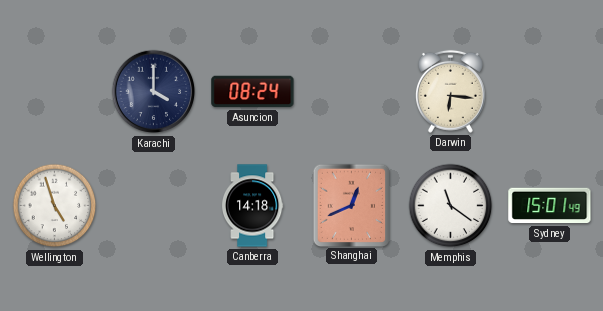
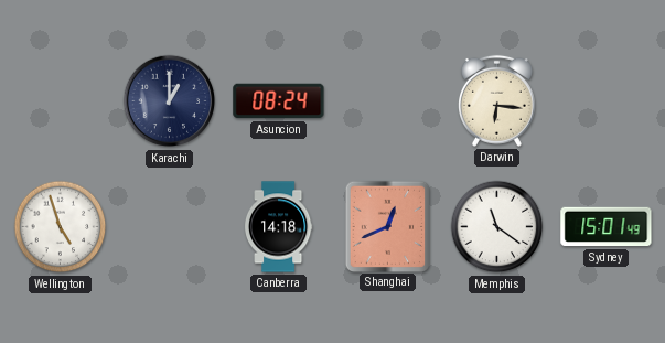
Karachi: 4:00 -> 1:00 (170, 101)
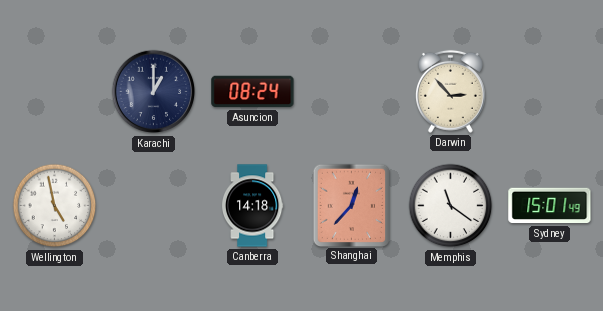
Darwin: 6:16 -> 2:53 (450, 91)
Wellington: 4:57 -> 4:58 (55, 206)
Shanghai: 12:41 -> 12:37 (351, 205)
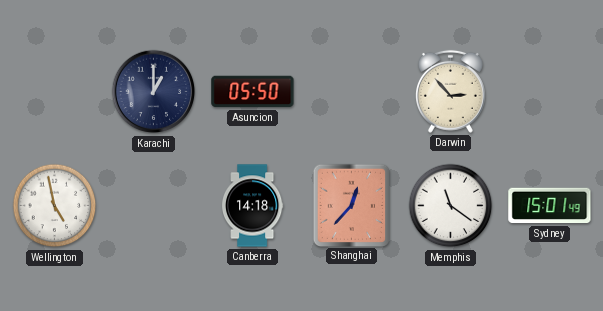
Asuncion: 08:24 -> 05:50 (253, 92)
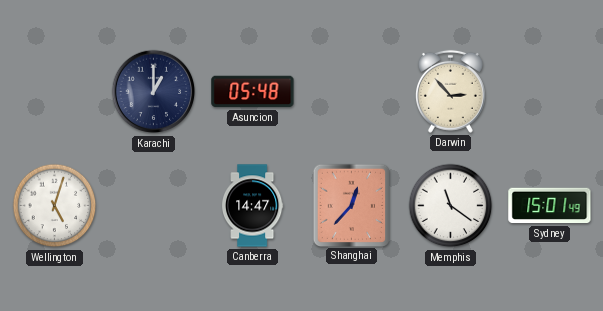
Asuncion: 05:50 -> 05:48 (253, 92)
Wellington: 4:58 -> 5:03 (55, 206)
Canberra: 14:18 -> 14:47 (252, 206)
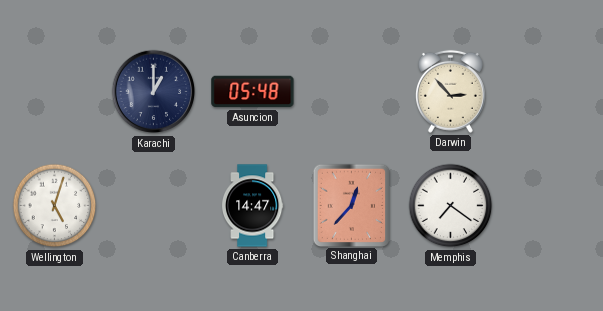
Memphis: 11:21 -> 7:21 (451, 206)
Sydney: 15:01 -> none (550, 206)
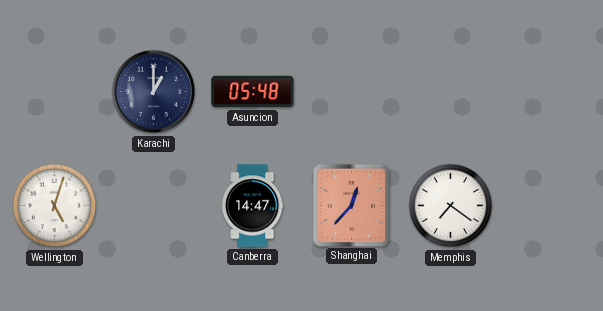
Darwin: 2:53 -> none (450, 91)
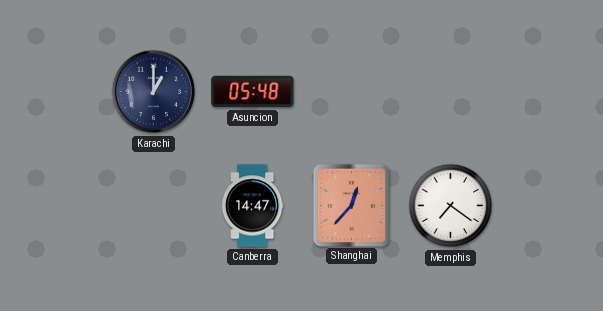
Wellington: 5:03 -> none (55, 206)
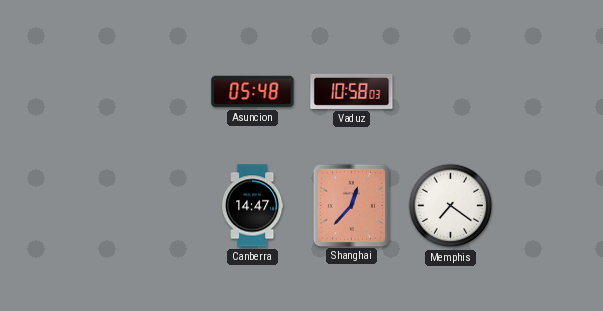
Karachi: 1:00 -> none (154, 92)
Vaduz: none -> 10:58 (352, 91)
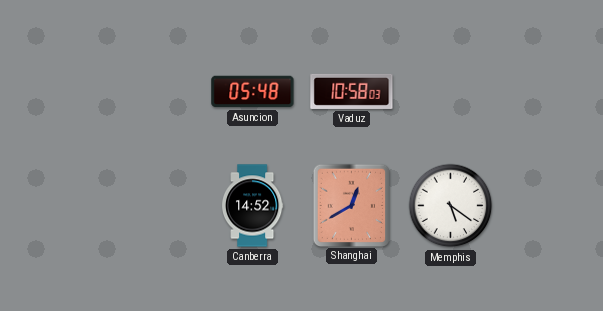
Canberra: 14:47 -> 14:52 (252, 206)
Shanghai: 12:37 -> 12:40 (351, 205)
Memphis: 7:21 -> 5:21 (451, 206)
